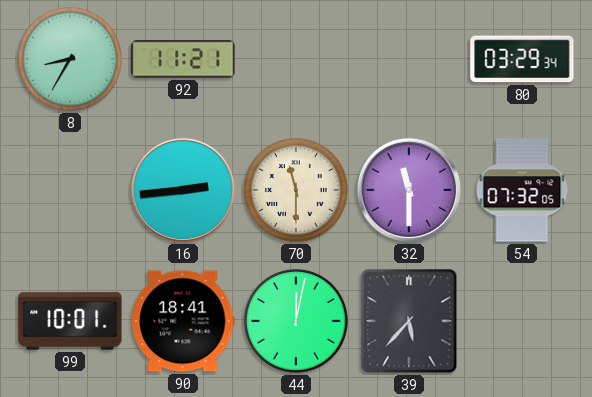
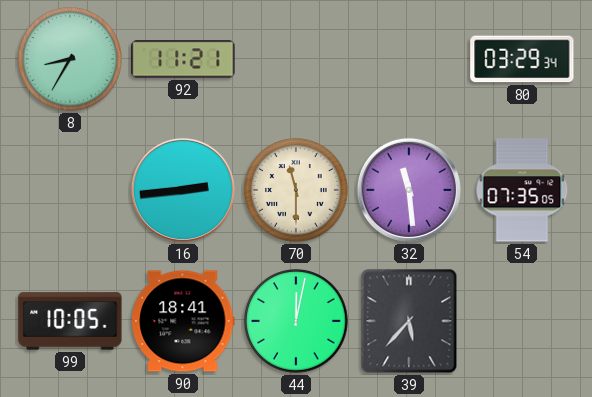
32: 11:30 -> 11:29 (409, 190)
54: 07:32 -> 07:35 (522, 190)
99: 10:01 -> 10:05 (70, 321)
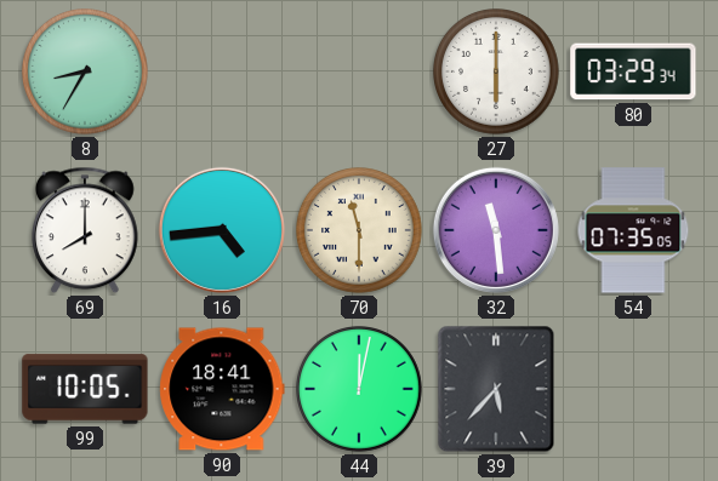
92: 11:21 -> none (183, 59)
27: none -> 6:00 (497, 73)
69: none -> 8:00 (86, 230)
16: 2:44 -> 4:44 (222, 230)
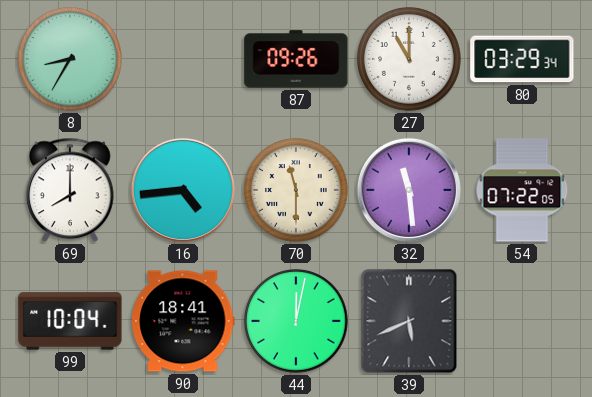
87: none -> 09:26 (296, 59)
27: 6:00 -> 11:00 (410, 60)
54: 07:35 -> 07:22 (522, 190)
99: 10:05 -> 10:04 (70, 321)
39: 5:37 -> 5:41 (409, 321)
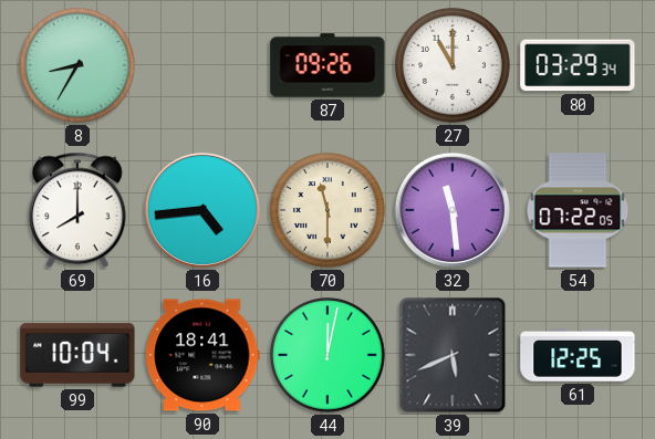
61: none -> 12:25 (578, 356)
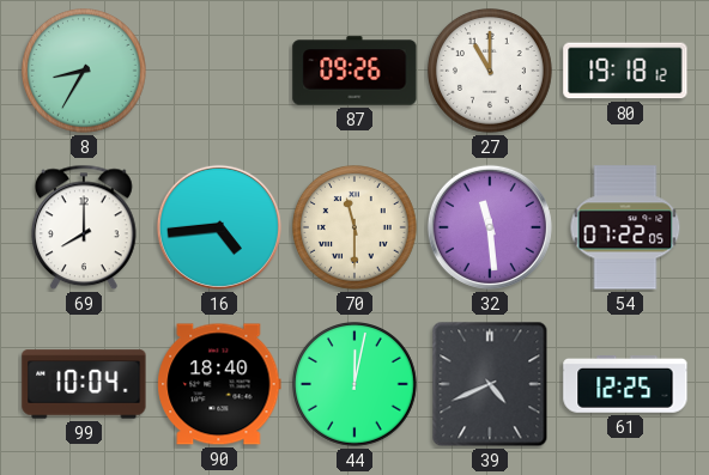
80: 03:29 -> 19:18 (625, 71)
90: 18:41 -> 18:40 (219, 384)
39: 5:41 -> 4:41 (490, 384)
